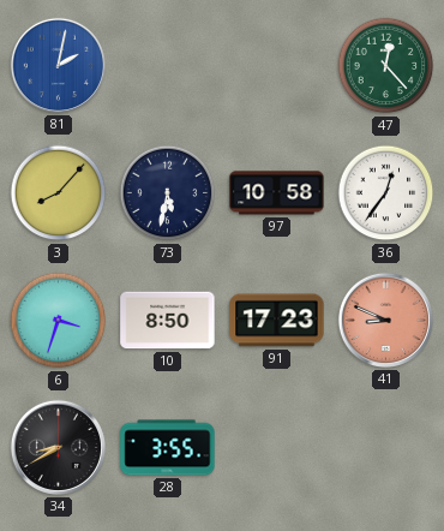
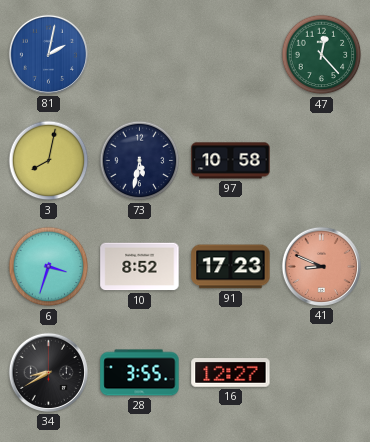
3: 8:07 -> 8:02 (49, 161)
36: 12:36 -> none (386, 193)
10: 8:50 -> 8:52 (140, 267)
16: none -> 12:27 (231, 373)
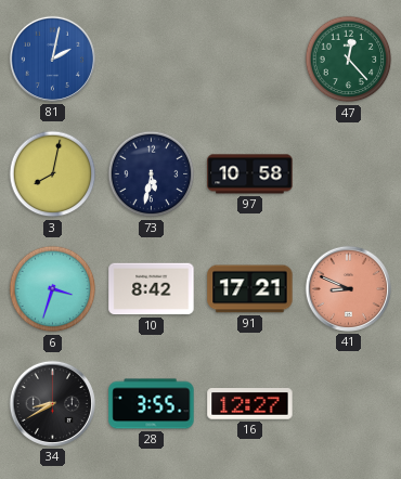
10: 8:52 -> 8:42 (152, 289)
91: 17:23 -> 17:21 (250, 289)
